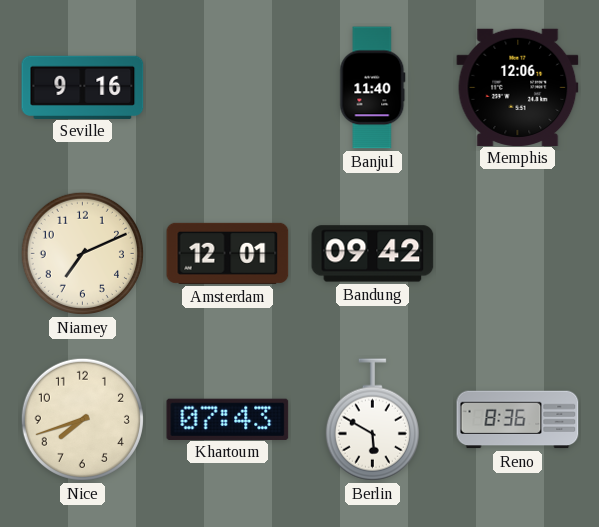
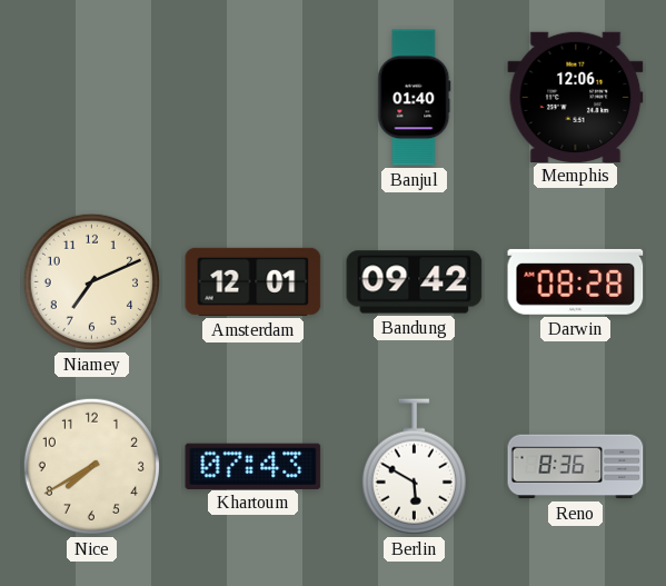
Seville: 9:16 -> none (83, 87)
Banjul: 11:40 -> 01:40 (415, 98)
Darwin: none -> 08:28 (576, 281)
Nice: 7:42 -> 7:40 (91, 466)
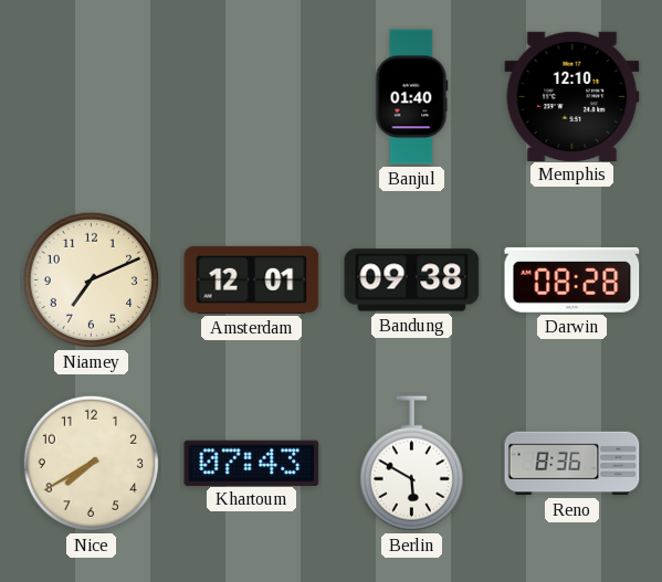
Memphis: 12:06 -> 12:10 (572, 96)
Bandung: 09:42 -> 09:38 (412, 281)
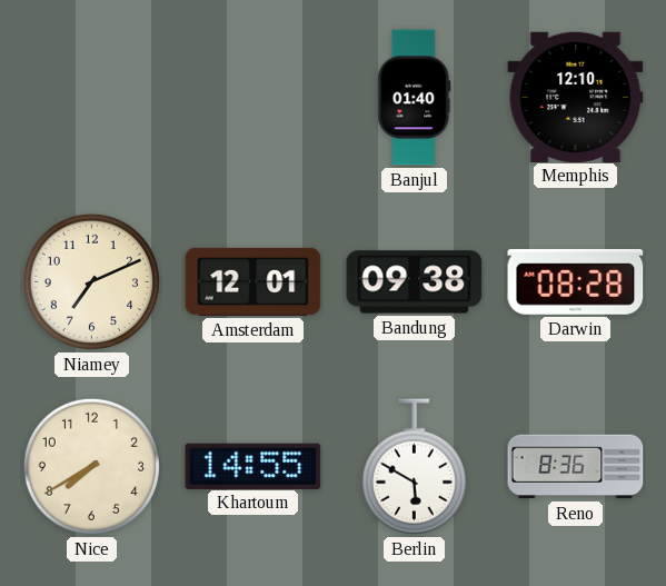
Khartoum: 07:43 -> 14:55 (254, 466)
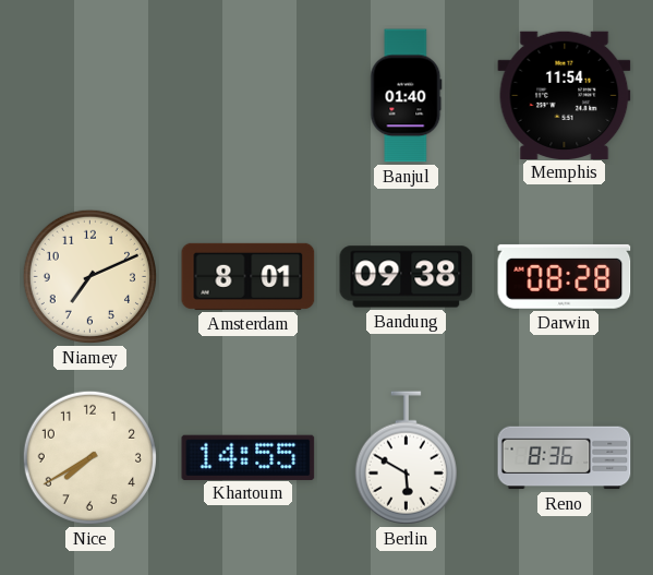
Memphis: 12:10 -> 11:54 (565, 95)
Amsterdam: 12:01 -> 8:01 (249, 276)
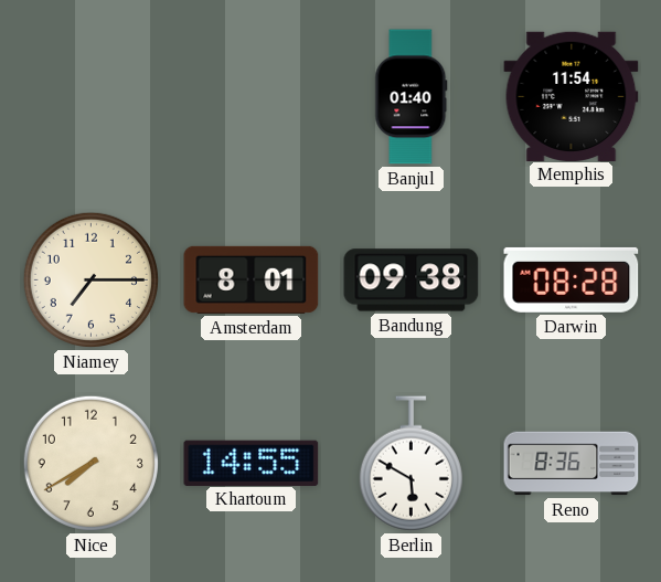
Niamey: 7:11 -> 7:15 (90, 279)
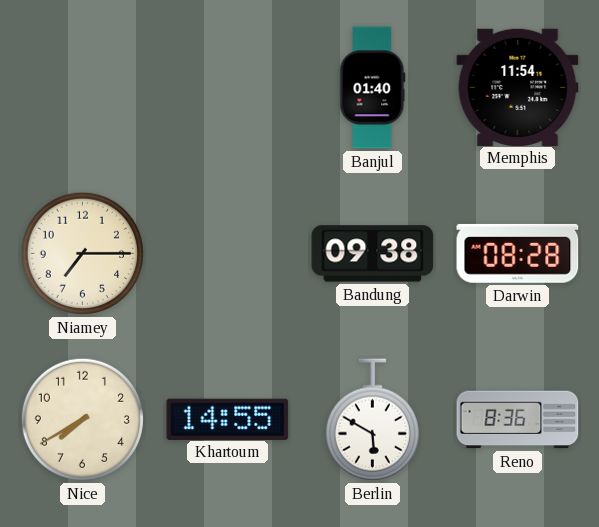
Amsterdam: 8:01 -> none (252, 279)
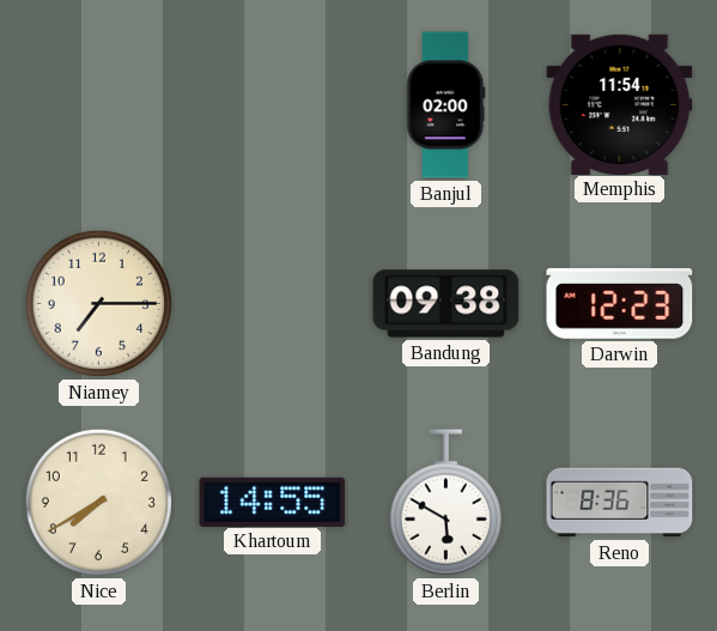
Banjul: 01:40 -> 02:00 (446, 105)
Darwin: 08:28 -> 12:23 (620, 303)
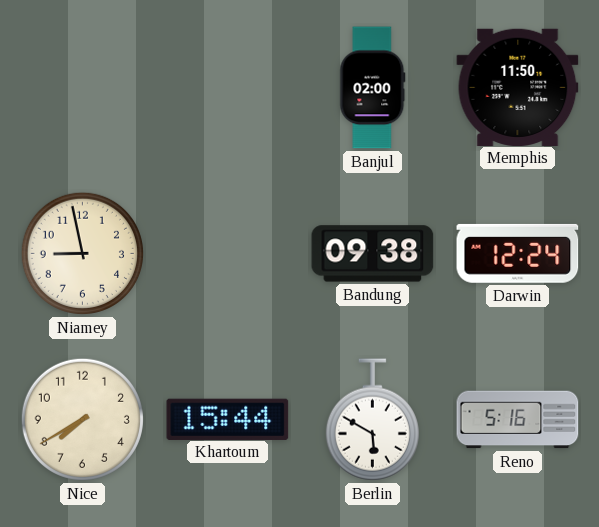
Memphis: 11:54 -> 11:50 (518, 87)
Niamey: 7:15 -> 8:58 (82, 253)
Darwin: 12:23 -> 12:24 (518, 253)
Khartoum: 14:55 -> 15:44 (228, 419)
Reno: 8:36 -> 5:16 (518, 420)
